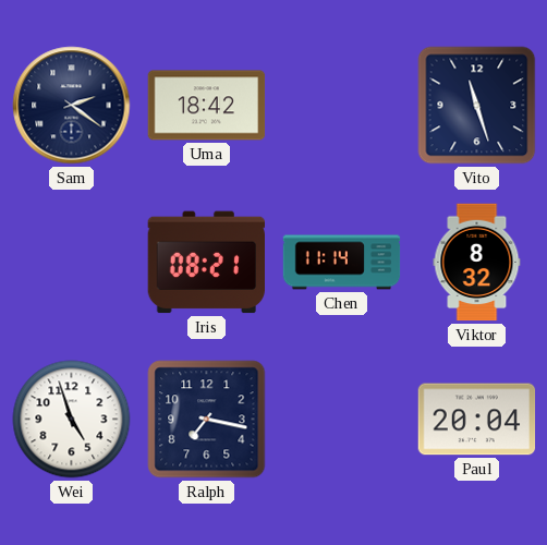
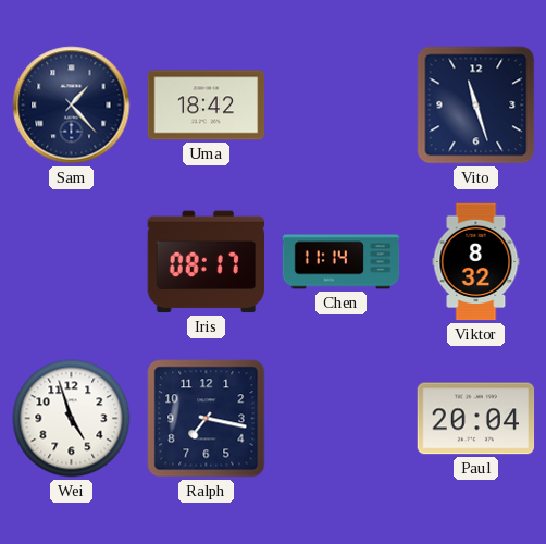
Sam: 2:21 -> 1:23 (72, 106)
Iris: 08:21 -> 08:17 (206, 262)
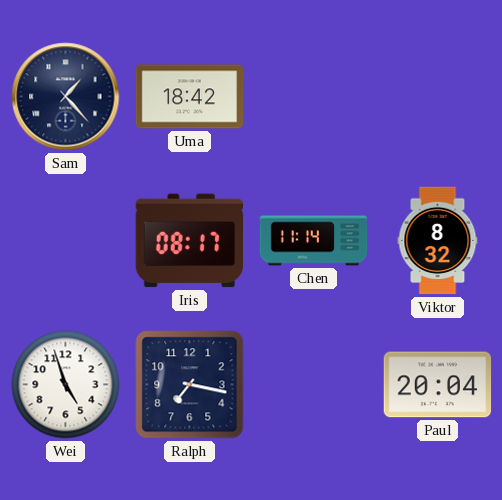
Vito: 11:27 -> none (476, 106)
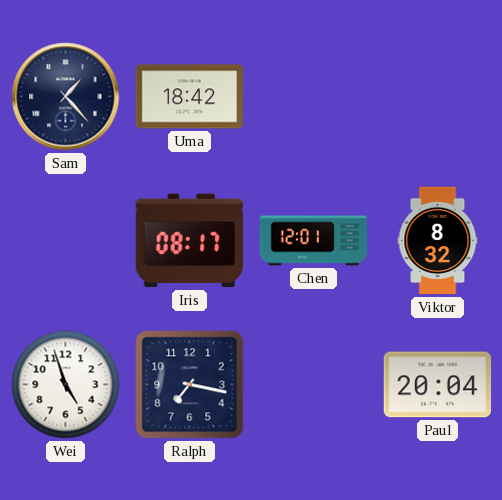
Chen: 11:14 -> 12:01 (314, 241)
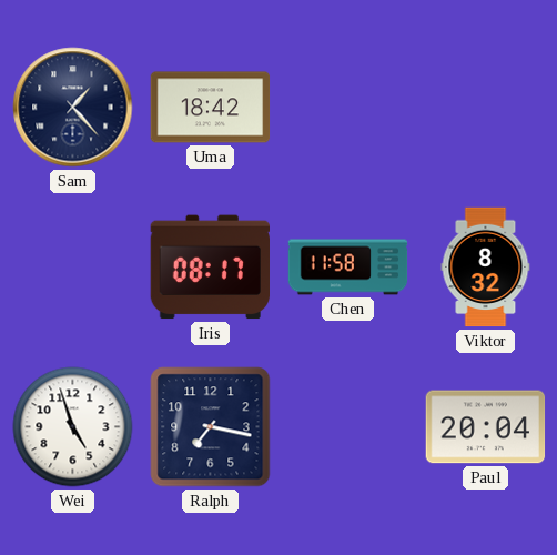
Chen: 12:01 -> 11:58 (348, 268)
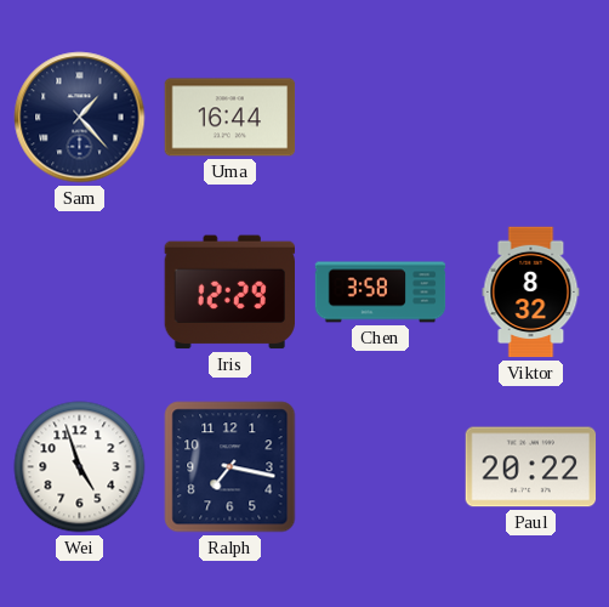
Uma: 18:42 -> 16:44 (230, 118)
Iris: 08:17 -> 12:29 (229, 293)
Chen: 11:58 -> 3:58 (381, 293)
Paul: 20:04 -> 20:22 (531, 467)
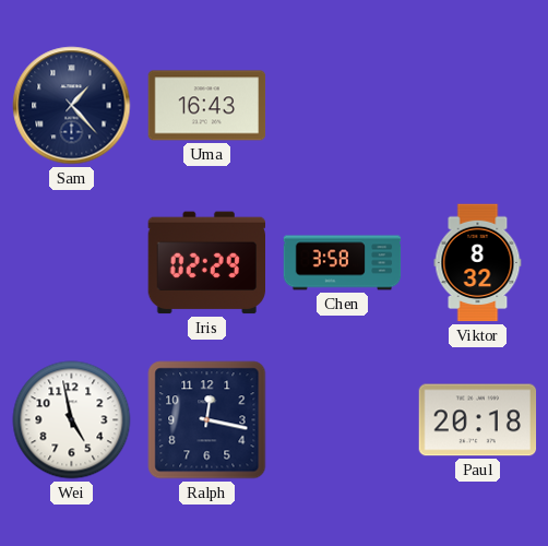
Uma: 16:44 -> 16:43 (207, 106)
Iris: 12:29 -> 02:29 (206, 263)
Wei: 4:57 -> 4:58 (72, 420)
Ralph: 7:17 -> 12:17 (207, 420)
Paul: 20:22 -> 20:18 (478, 420)
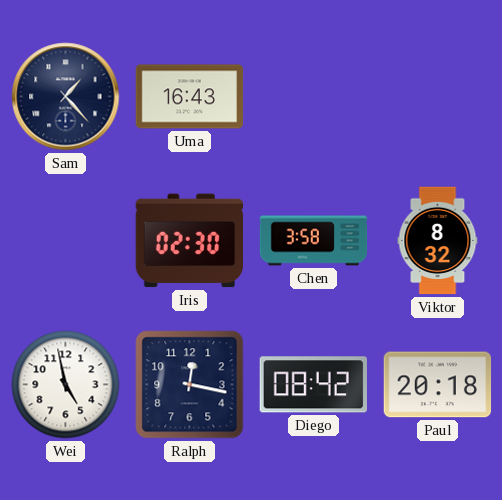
Iris: 02:29 -> 02:30 (189, 241)
Diego: none -> 08:42 (313, 385)
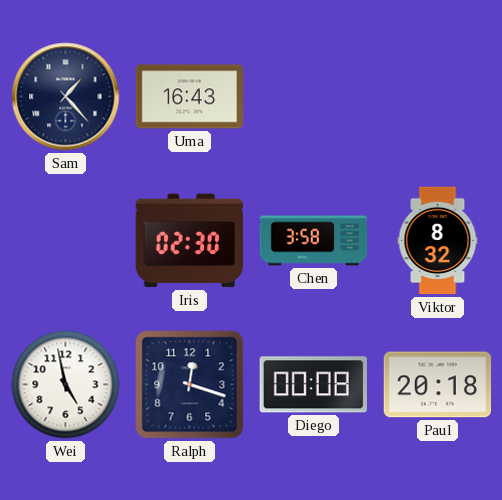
Ralph: 12:17 -> 12:18 (190, 385)
Diego: 08:42 -> 00:08 (313, 385)
